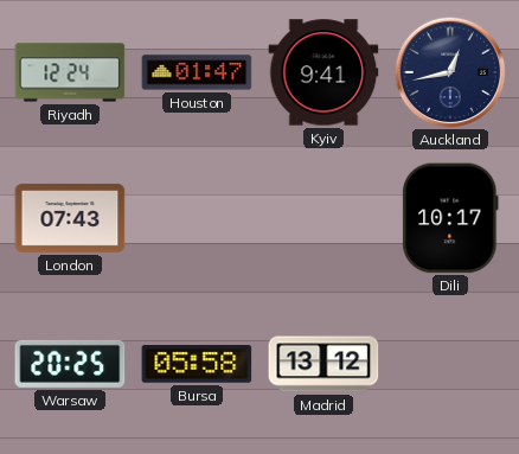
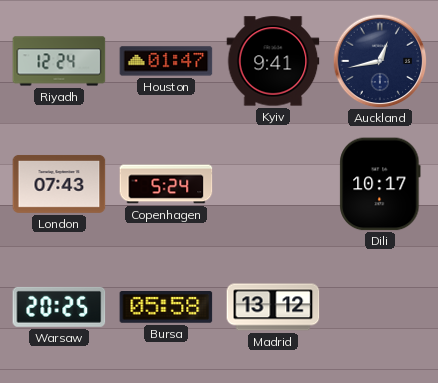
Copenhagen: none -> 5:24 (166, 184)
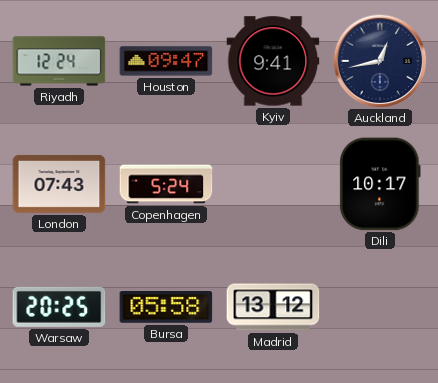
Houston: 01:47 -> 09:47 (166, 61)
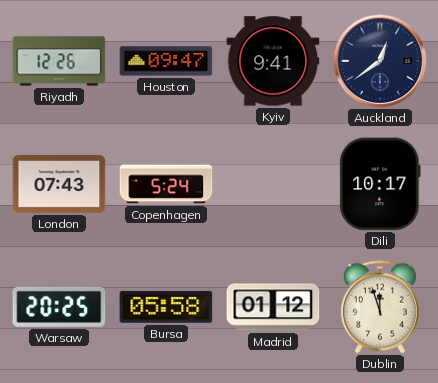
Riyadh: 12:24 -> 12:26 (59, 61)
Auckland: 12:43 -> 12:39 (380, 61)
Madrid: 13:12 -> 01:12 (273, 307)
Dublin: none -> 11:57 (380, 307)
